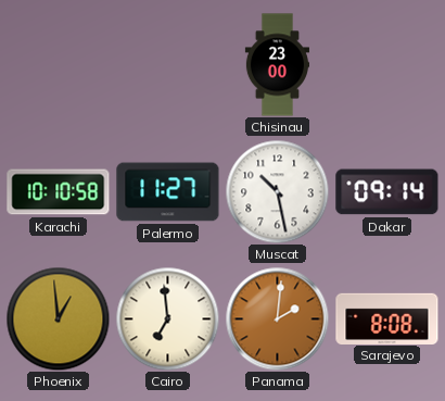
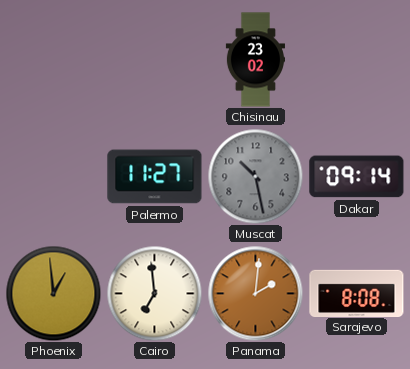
Chisinau: 23:00 -> 23:02 (255, 60)
Karachi: 10:10 -> none (59, 192)
Muscat dial: white -> grey (255, 176)
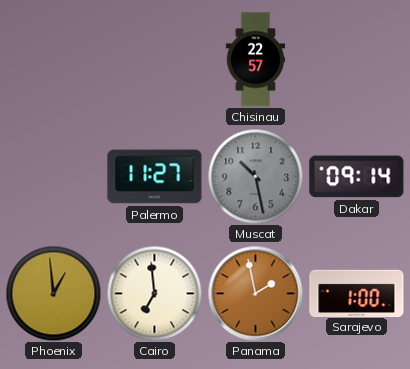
Chisinau: 23:02 -> 22:57 (255, 60)
Panama: 2:01 -> 1:58 (255, 293)
Sarajevo: 8:08 -> 1:00 (357, 293)
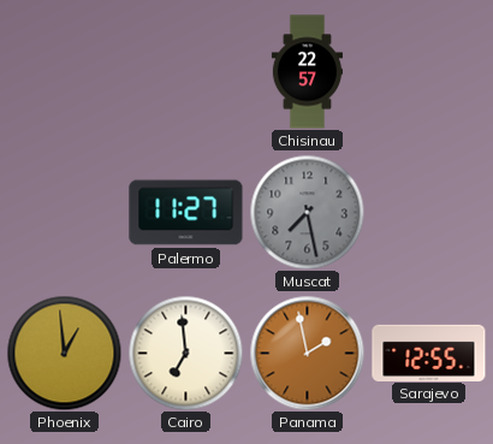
Muscat: 10:28 -> 7:28 (307, 212)
Dakar: 09:14 -> none (357, 177)
Sarajevo: 1:00 -> 12:55 (429, 353)
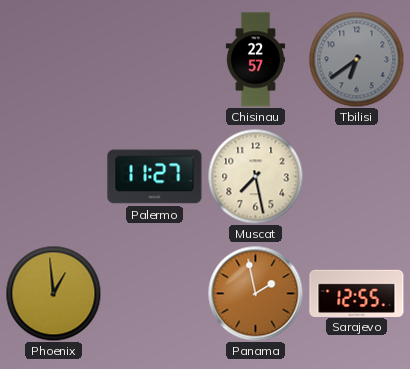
Tbilisi: none -> 6:39 (356, 59)
Muscat dial: grey -> cream (255, 176)
Cairo: 6:59 -> none (185, 353)
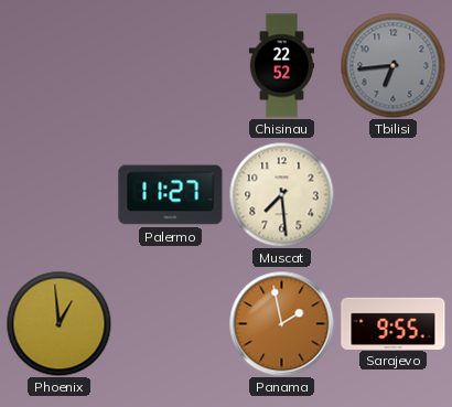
Chisinau: 22:57 -> 22:52 (281, 66)
Tbilisi: 6:39 -> 6:44 (392, 65)
Muscat: 7:28 -> 7:29 (281, 194)
Sarajevo: 12:55 -> 9:55 (394, 323)
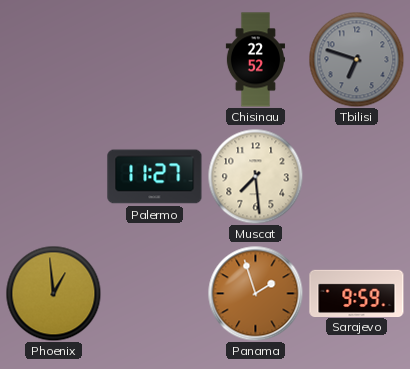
Tbilisi: 6:44 -> 6:48 (356, 59)
Panama: 1:58 -> 1:57 (255, 293)
Sarajevo: 9:55 -> 9:59 (357, 293)
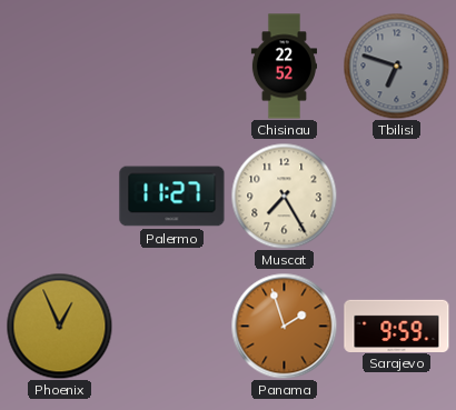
Muscat: 7:29 -> 7:25 (284, 196)
Phoenix: 12:59 -> 12:56 (59, 326)
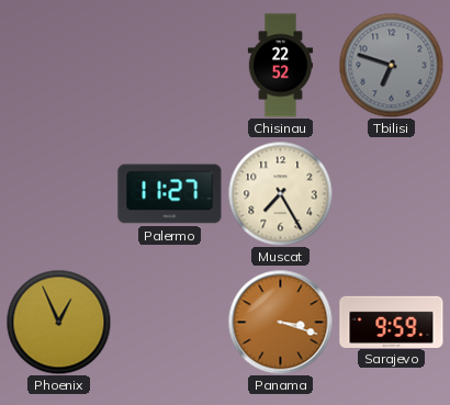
Panama: 1:57 -> 3:18 (280, 322)
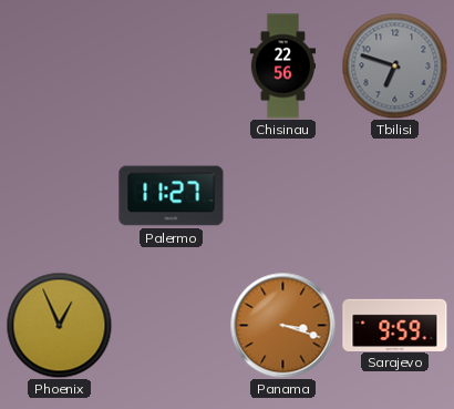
Chisinau: 22:52 -> 22:56 (282, 67)
Muscat: 7:25 -> none (280, 193)
